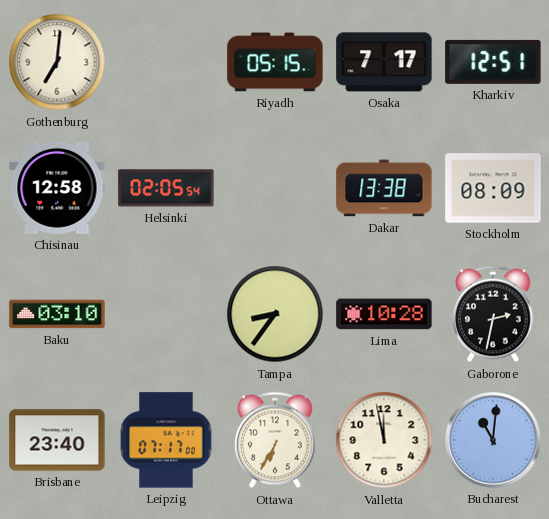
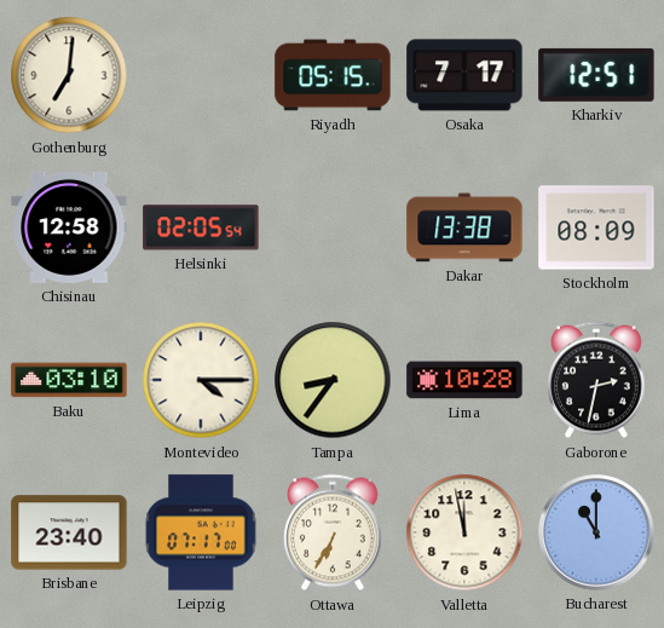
Montevideo: none -> 4:15 (201, 380)
Bucharest: 11:01 -> 11:00 (596, 532)
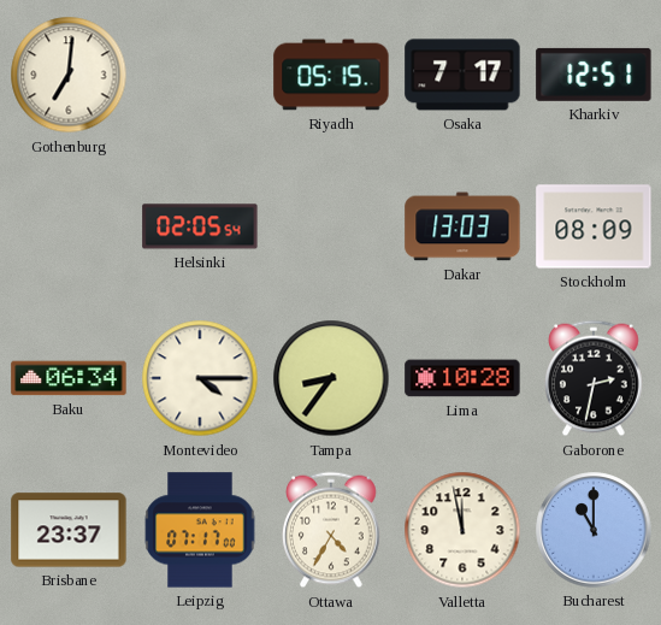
Chisinau: 12:58 -> none (69, 227)
Dakar: 13:38 -> 13:03 (462, 226)
Baku: 03:10 -> 06:34 (69, 378)
Brisbane: 23:40 -> 23:37 (69, 530)
Ottawa: 6:35 -> 4:35 (331, 530)
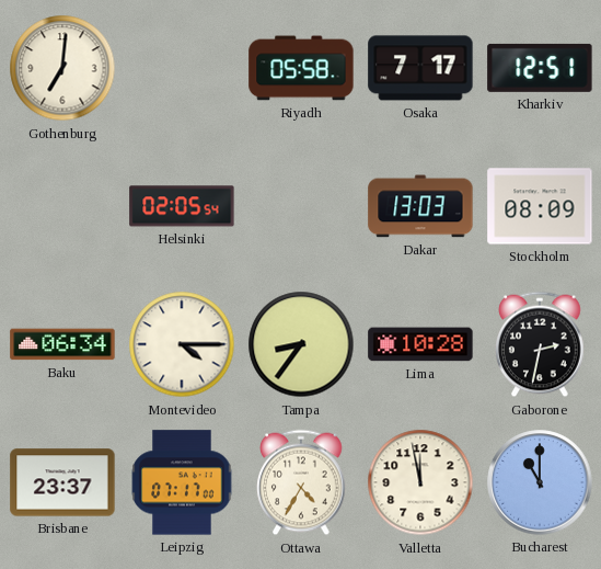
Riyadh: 05:15 -> 05:58 (301, 68)
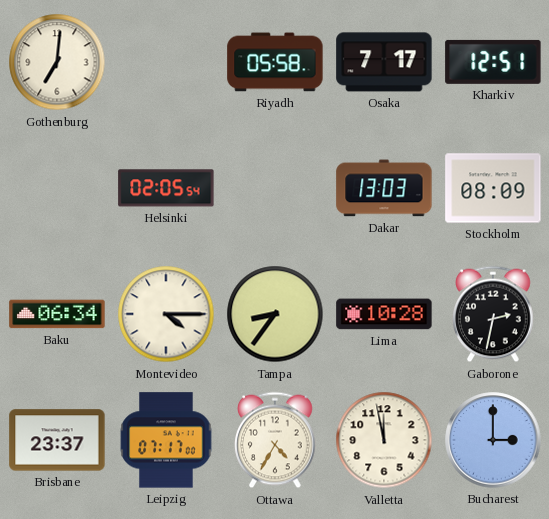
Bucharest: 11:00 -> 3:00 (493, 440)
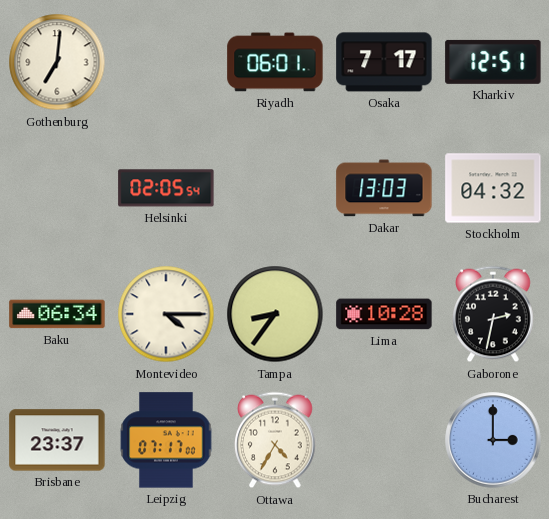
Riyadh: 05:58 -> 06:01 (275, 62)
Stockholm: 08:09 -> 04:32 (493, 188)
Valletta: 11:58 -> none (384, 440)
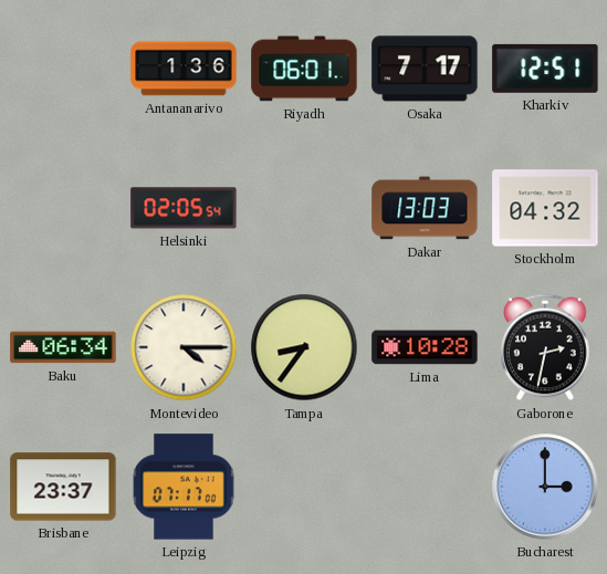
Gothenburg: 7:01 -> none (57, 62)
Antananarivo: none -> 1:36 (184, 69)
Ottawa: 4:35 -> none (275, 440)
